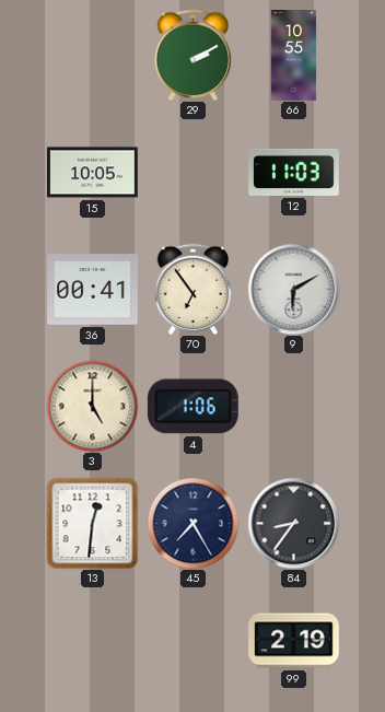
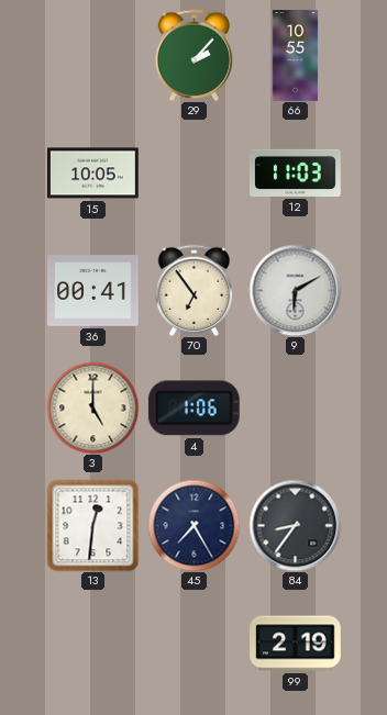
29: 2:10 -> 2:07 (195, 55)
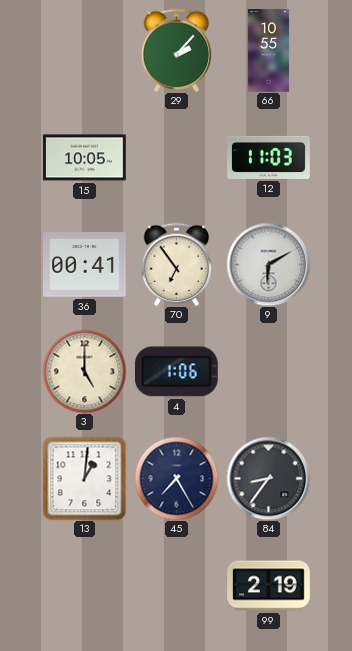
13: 12:31 -> 1:01 (84, 478)
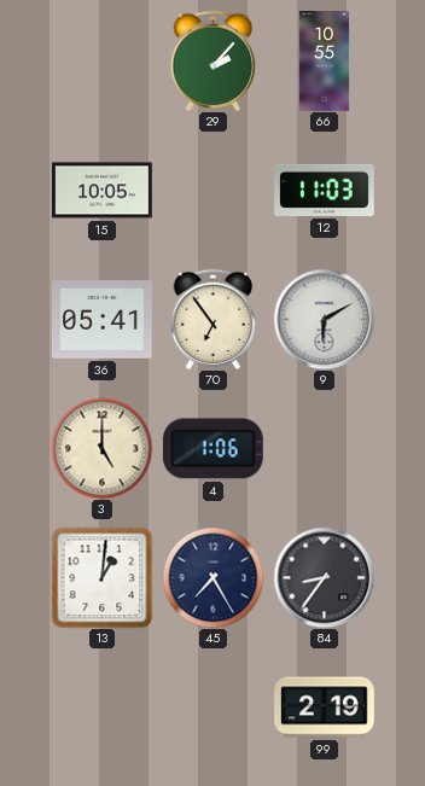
36: 00:41 -> 05:41 (103, 320)
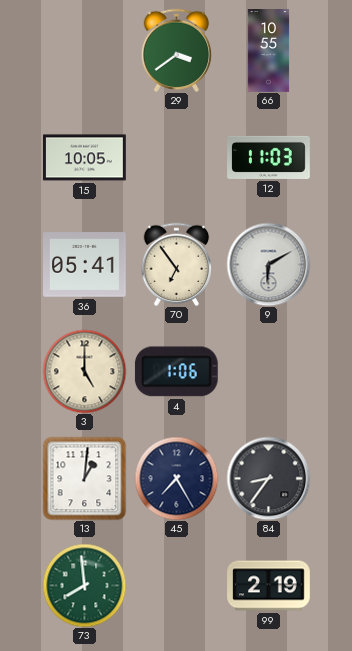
29: 2:07 -> 3:39 (177, 50)
73: none -> 7:59 (84, 585)
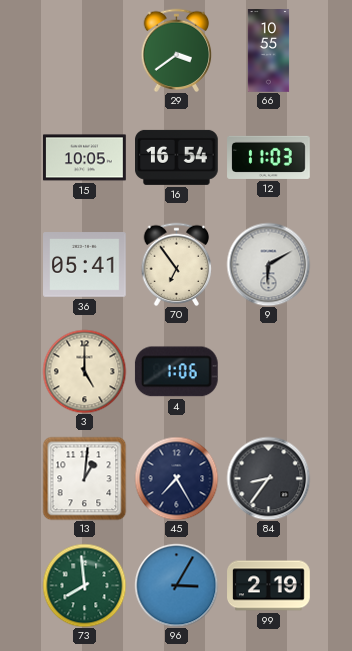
16: none -> 16:54 (177, 157)
96: none -> 3:05 (176, 585)
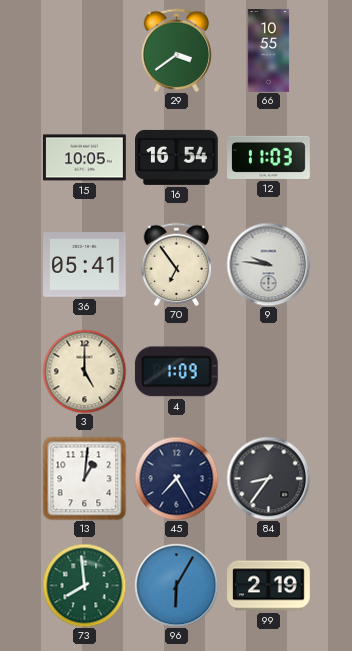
9: 6:10 -> 9:46 (268, 264)
4: 1:06 -> 1:09 (176, 372)
96: 3:05 -> 6:05 (176, 585)
